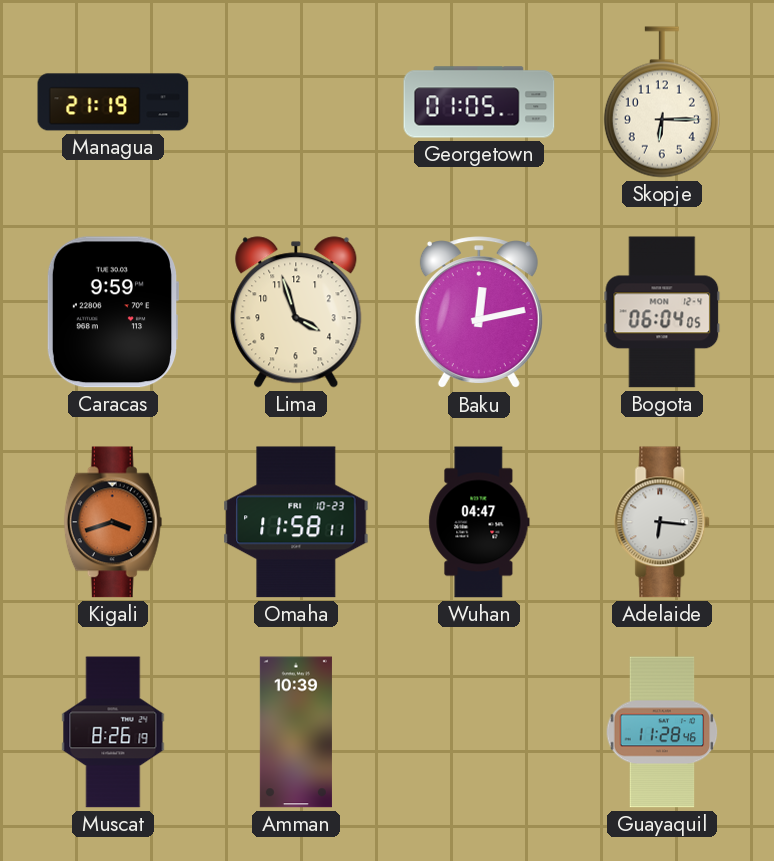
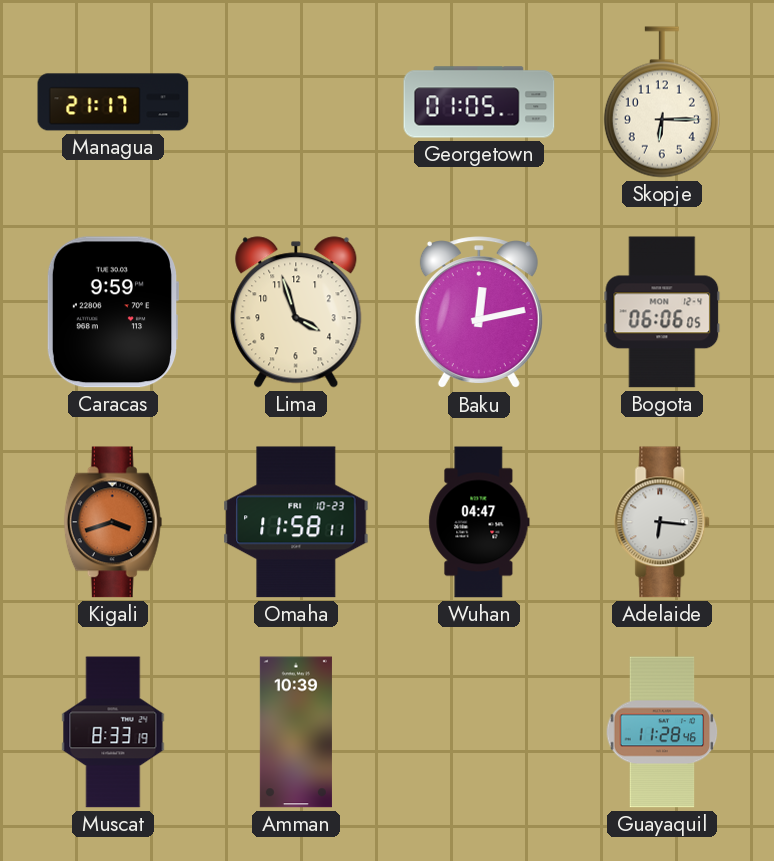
Managua: 21:19 -> 21:17 (113, 102)
Bogota: 06:04 -> 06:06 (662, 312)
Muscat: 8:26 -> 8:33 (113, 732)
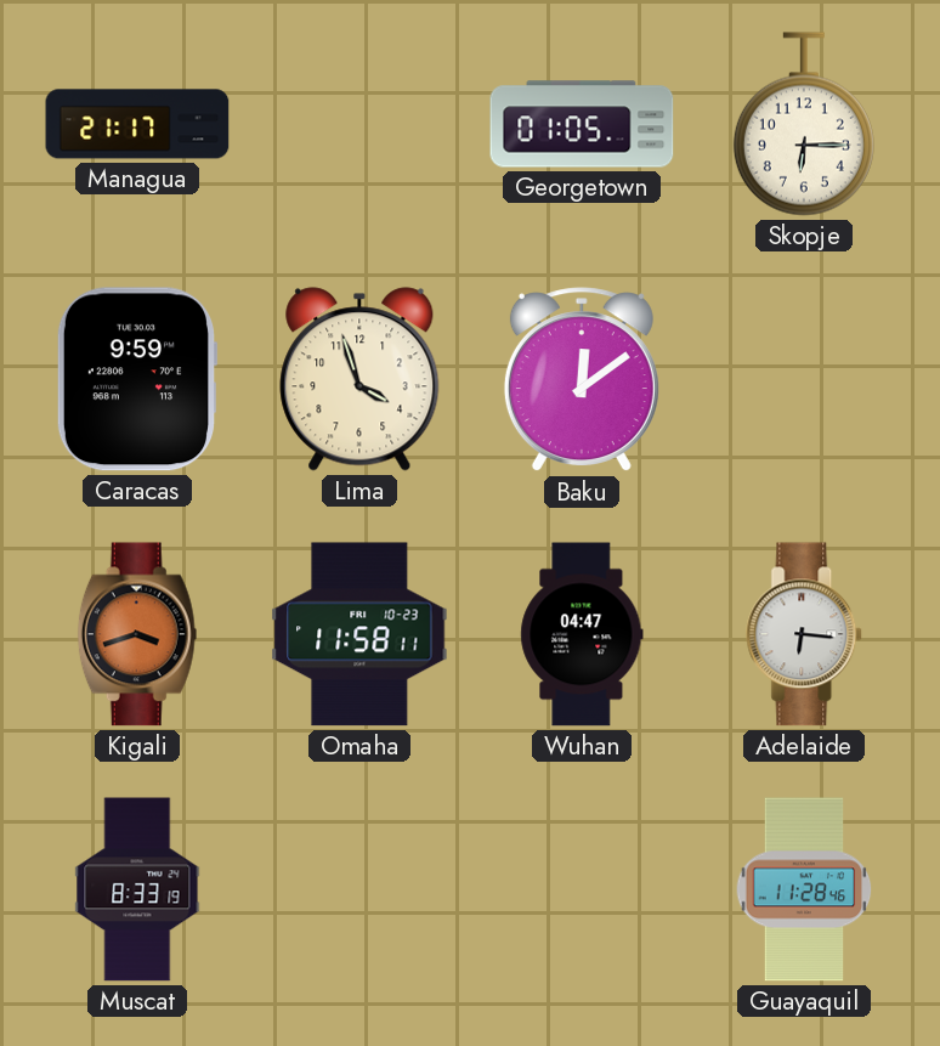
Baku: 12:13 -> 12:09 (582, 380)
Bogota: 06:06 -> none (662, 312)
Amman: 10:39 -> none (296, 732)
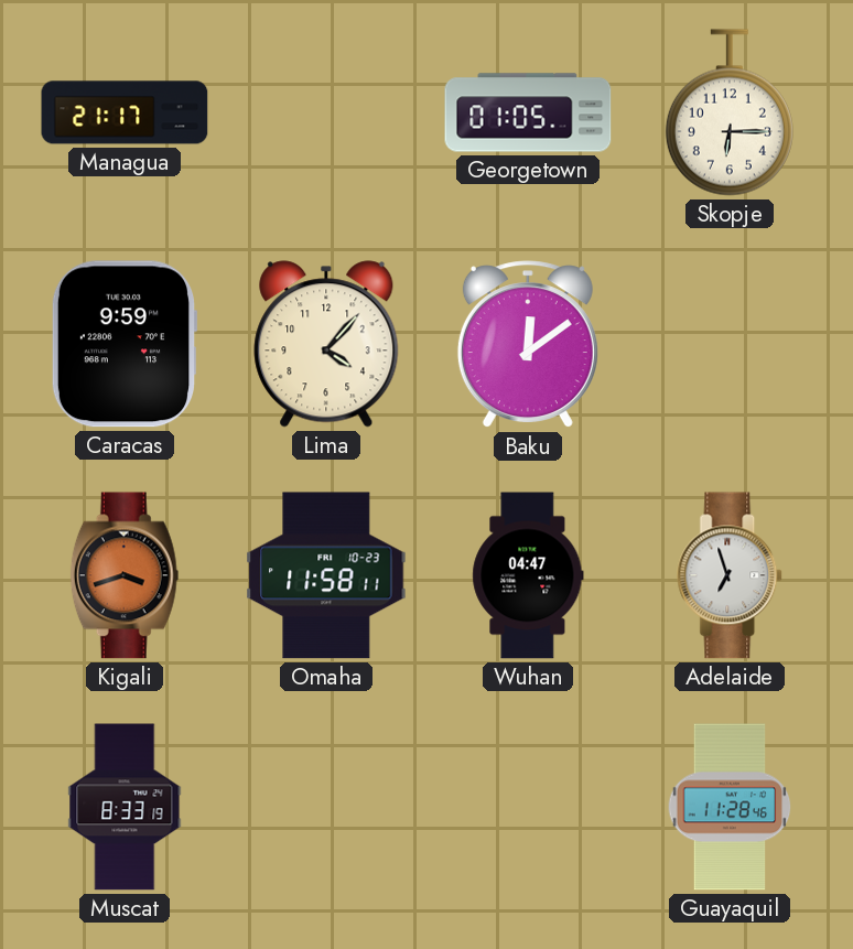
Lima: 3:57 -> 4:07 (326, 344)
Adelaide: 6:16 -> 6:57 (731, 575)
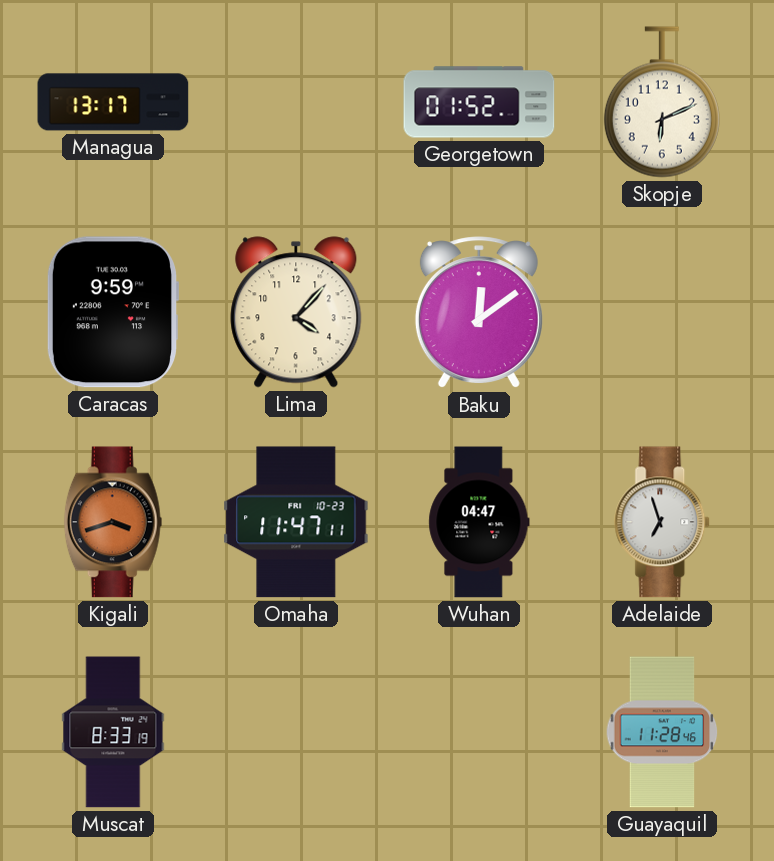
Managua: 21:17 -> 13:17 (113, 102)
Georgetown: 01:05 -> 01:52 (479, 102)
Skopje: 6:15 -> 6:11 (662, 102)
Omaha: 11:58 -> 11:47 (296, 522)
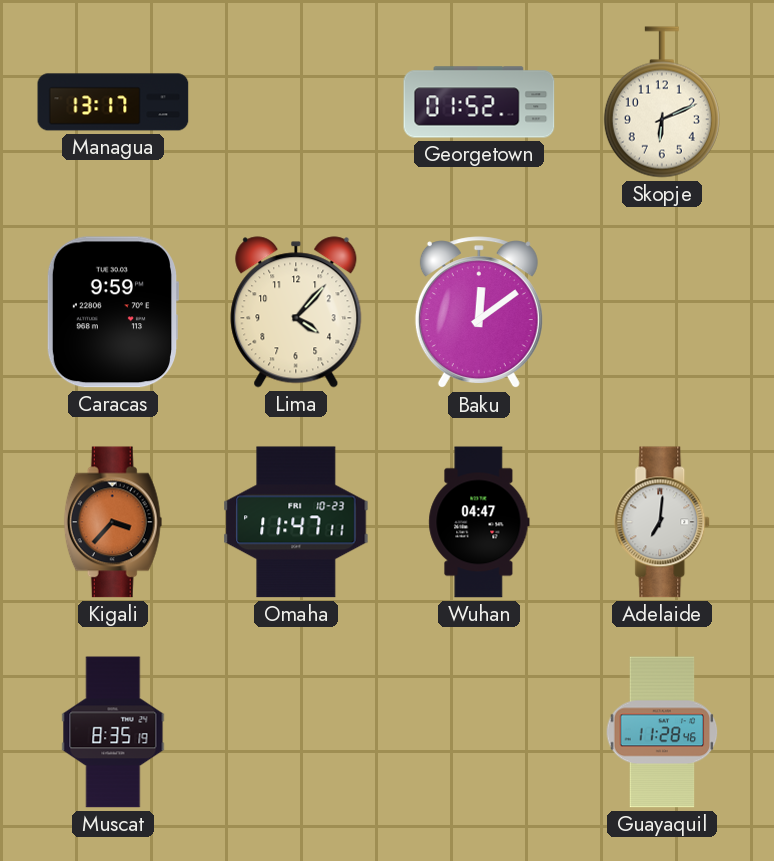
Kigali: 3:42 -> 3:37 (113, 522)
Adelaide: 6:57 -> 7:01 (663, 522)
Muscat: 8:33 -> 8:35 (113, 732)
